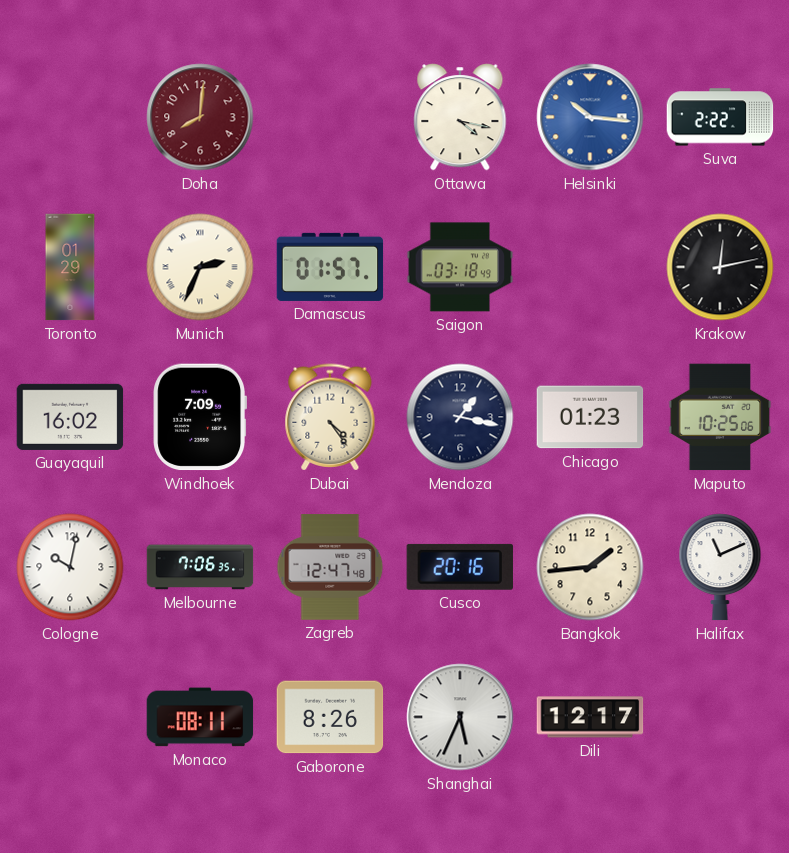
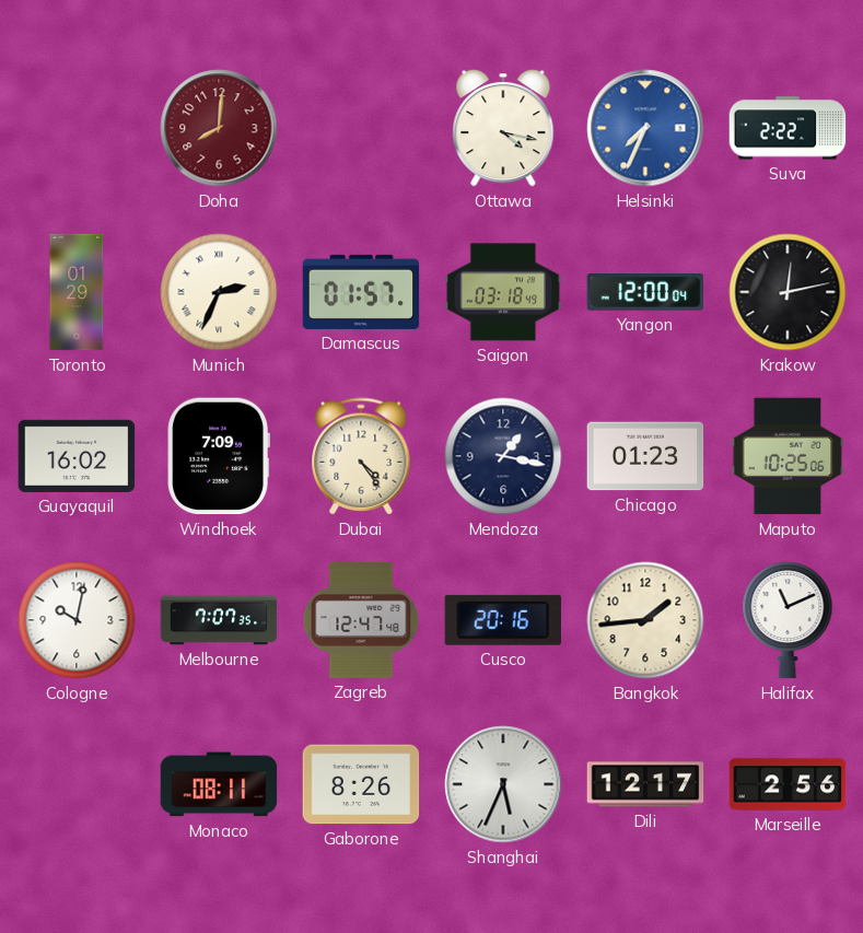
Helsinki: 10:16 -> 7:34 (645, 128)
Yangon: none -> 12:00 (645, 293)
Melbourne: 7:06 -> 7:07 (219, 620)
Marseille: none -> 2:56 (788, 784)
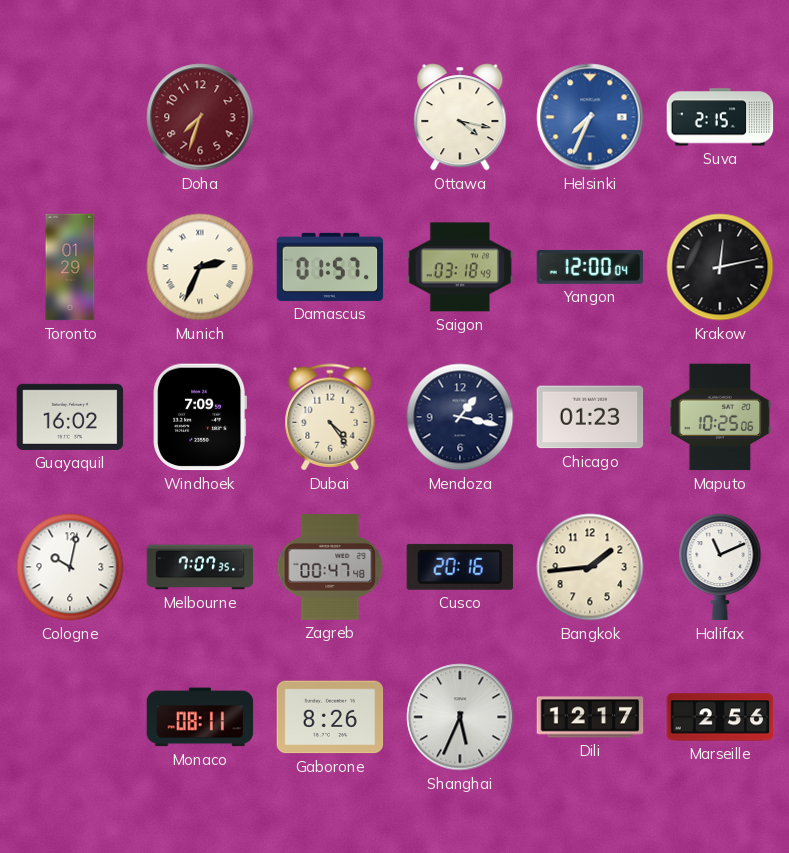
Doha: 8:01 -> 7:33 (200, 117)
Suva: 2:22 -> 2:15 (720, 117)
Zagreb: 12:47 -> 00:47 (330, 567)
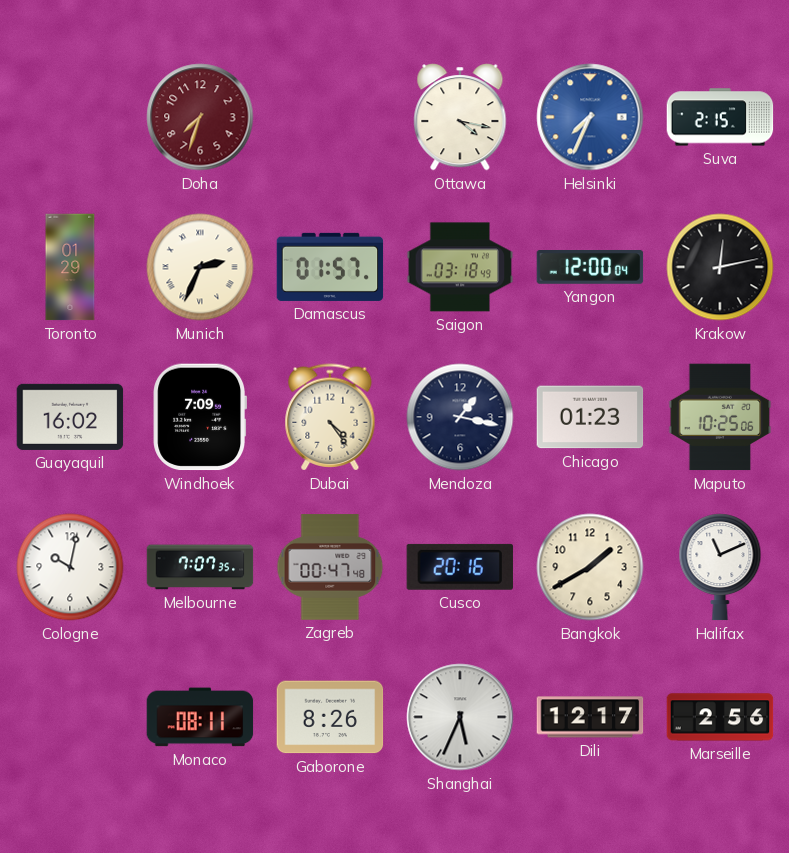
Bangkok: 1:44 -> 1:40 (590, 567)
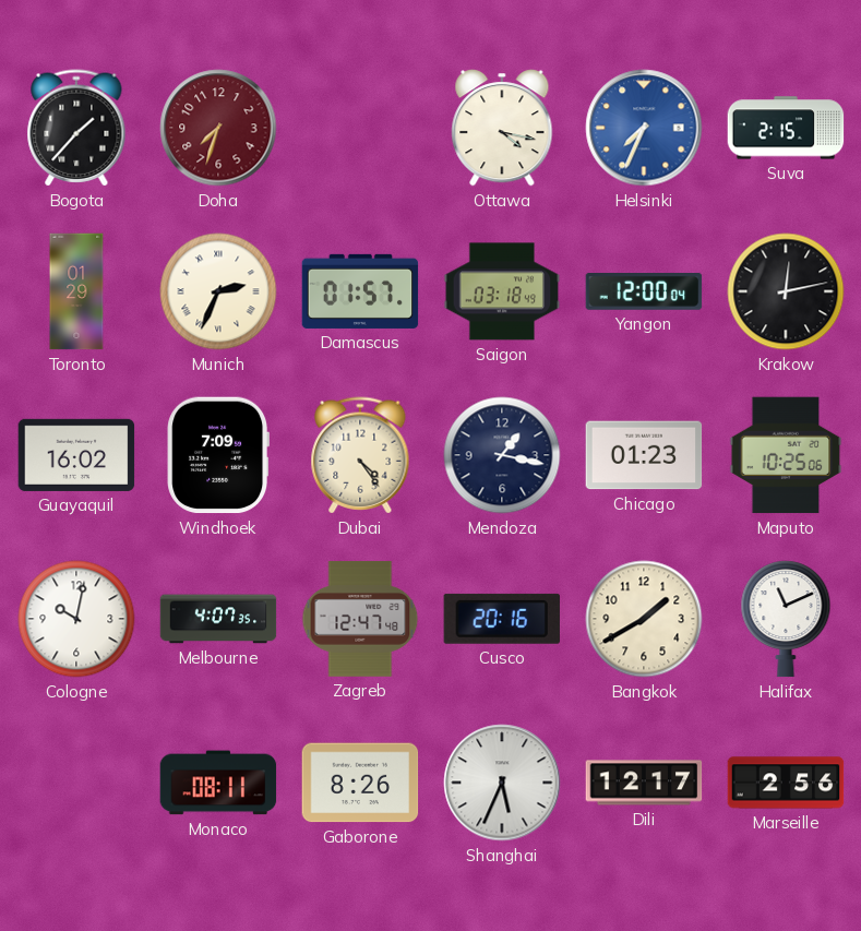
Bogota: none -> 1:37 (76, 128)
Melbourne: 7:07 -> 4:07 (218, 619)
Zagreb: 00:47 -> 12:47 (360, 619)
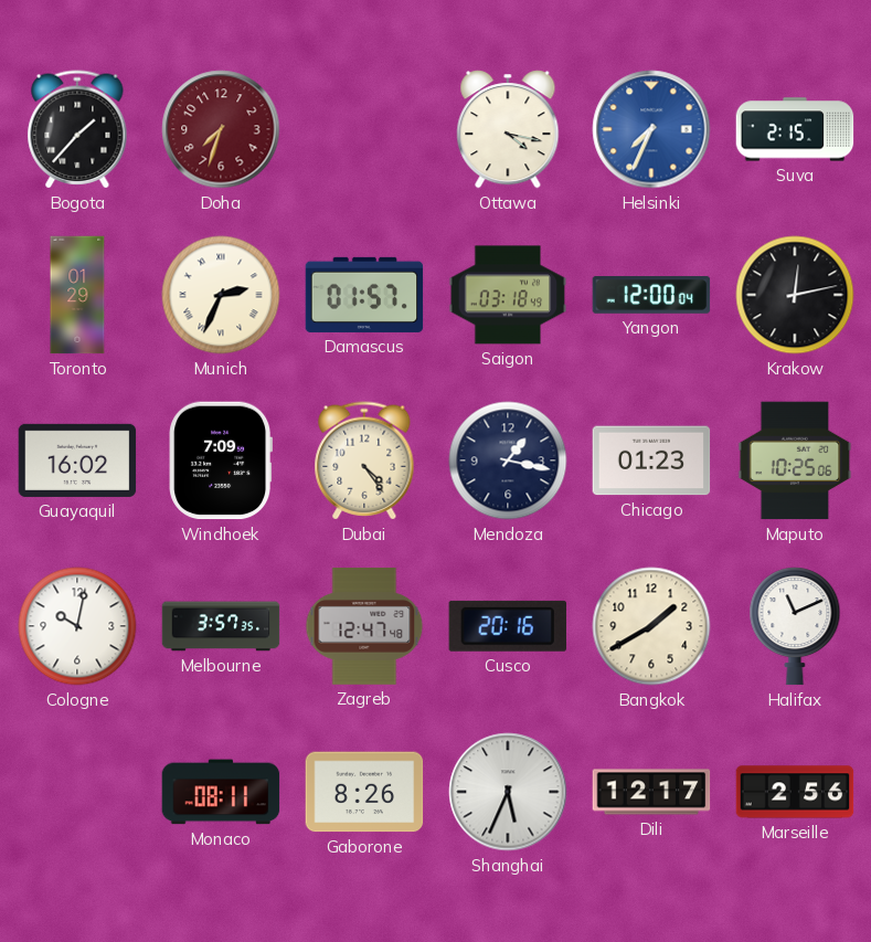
Melbourne: 4:07 -> 3:57 (221, 626)
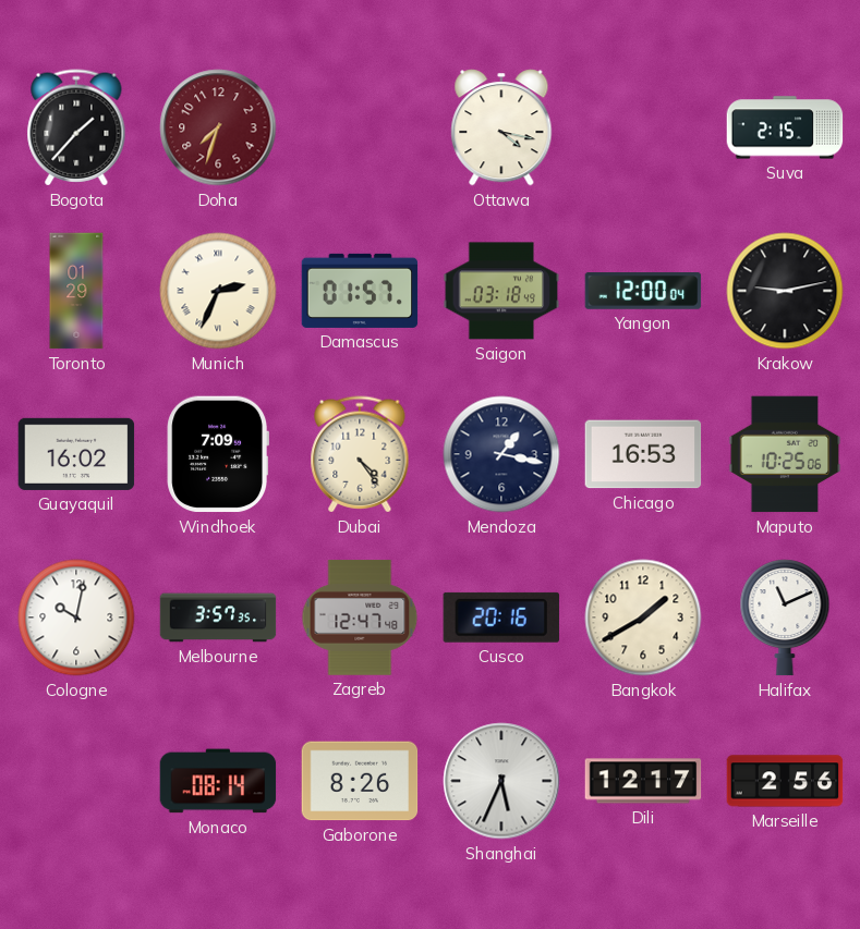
Helsinki: 7:34 -> none (651, 129)
Krakow: 12:13 -> 9:13 (785, 291)
Chicago: 01:23 -> 16:53 (643, 454)
Monaco: 08:11 -> 08:14 (218, 781)
